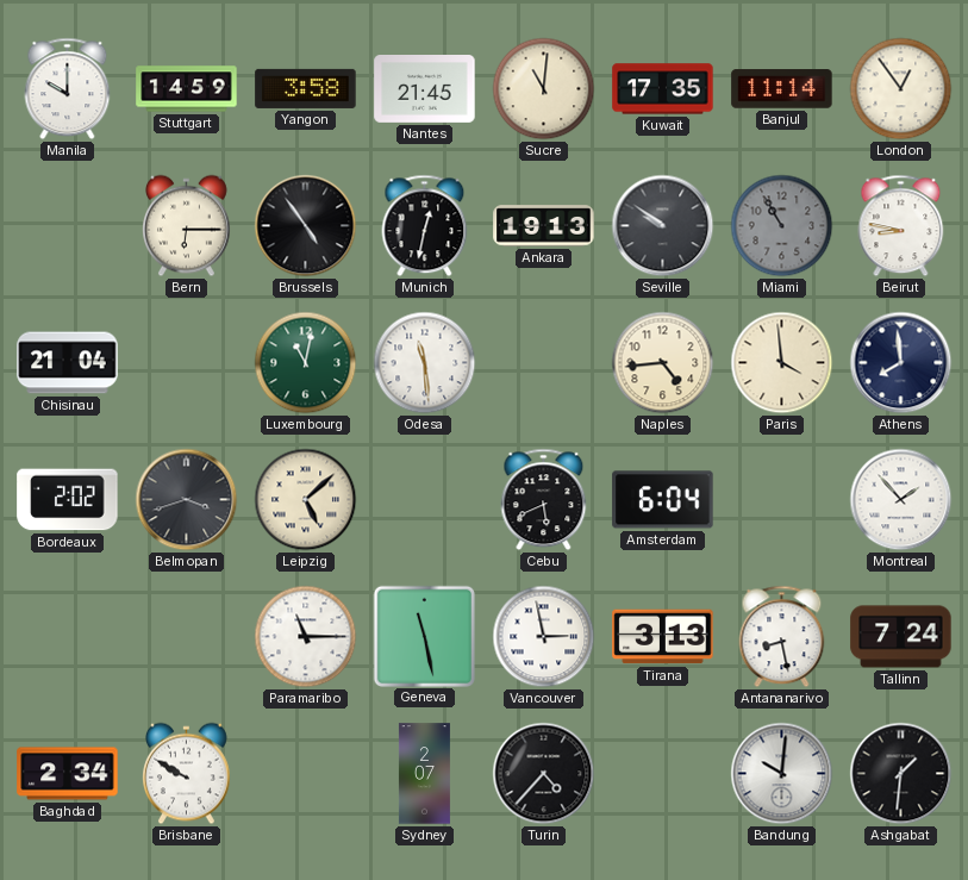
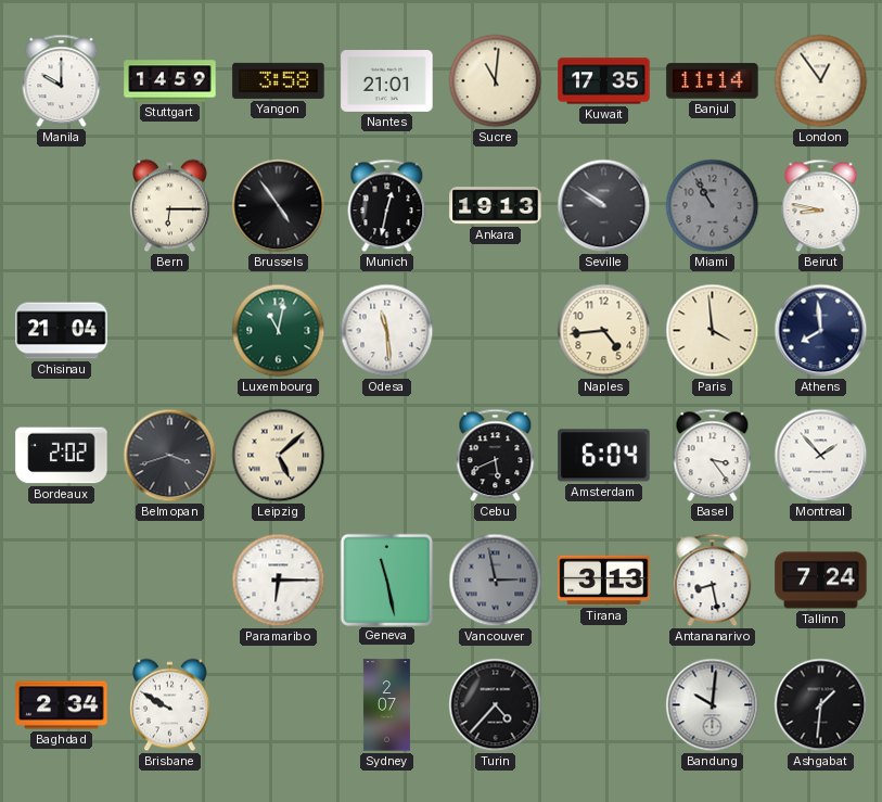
Nantes: 21:45 -> 21:01 (387, 81)
Basel: none -> 3:24 (713, 456)
Paramaribo: 11:15 -> 6:15 (279, 581)
Vancouver dial: white -> grey (496, 581)
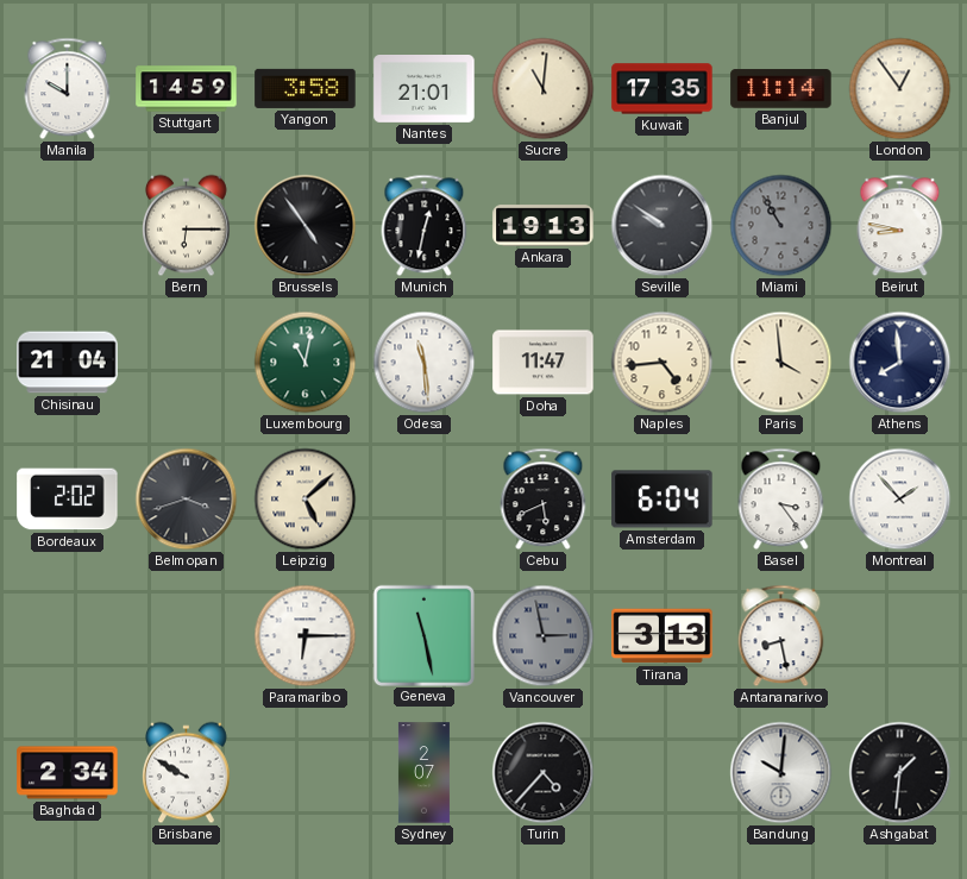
Doha: none -> 11:47 (544, 363)
Tallinn: 7:24 -> none (821, 581)
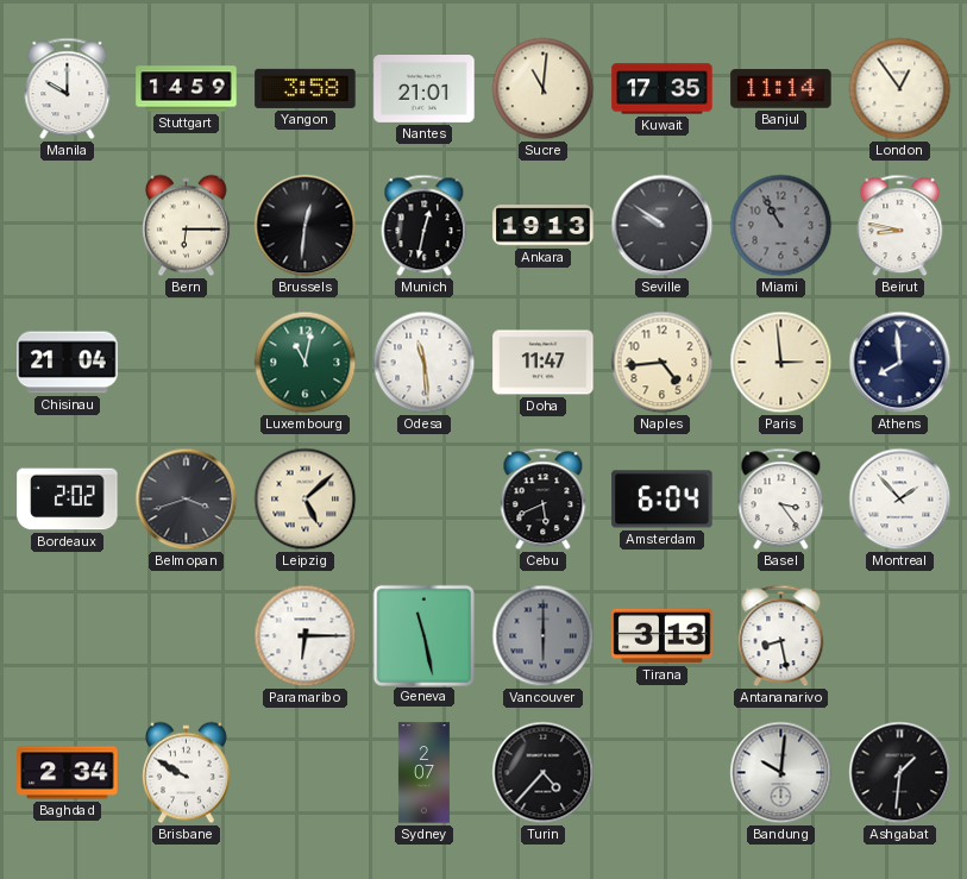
Brussels: 4:54 -> 12:31 (306, 226)
Paris: 3:59 -> 2:59 (781, 363)
Vancouver: 2:58 -> 6:00 (544, 636)
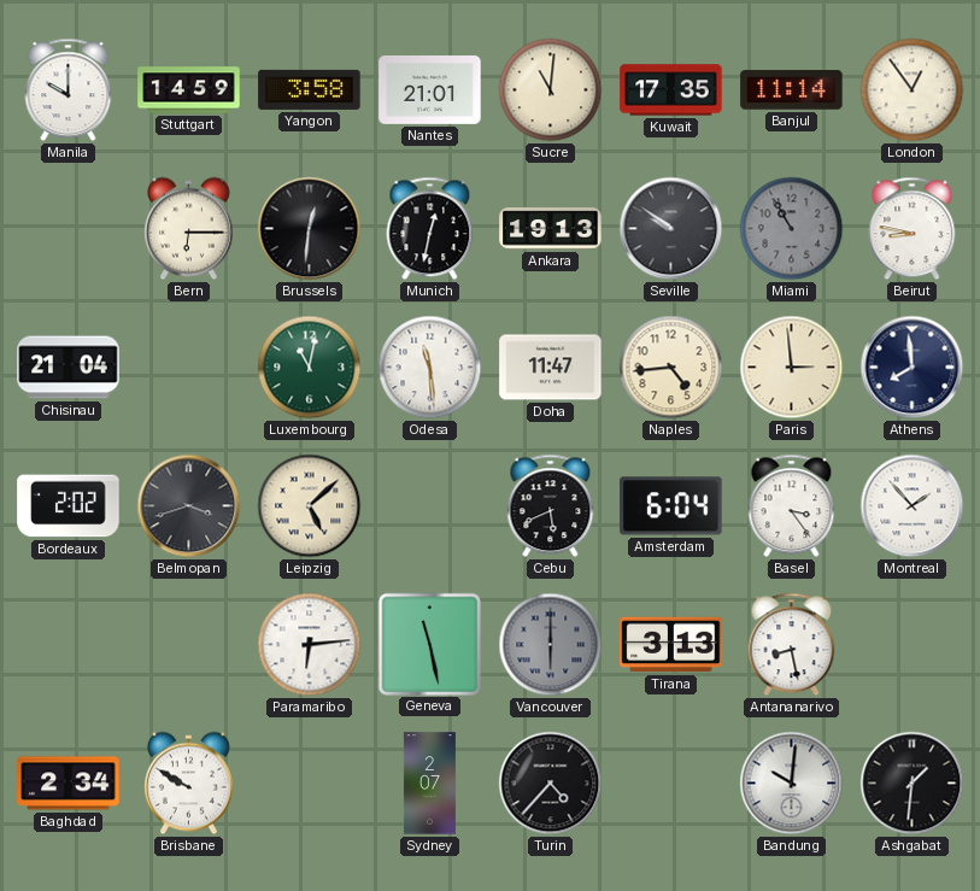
Paramaribo: 6:15 -> 6:14 (310, 645)
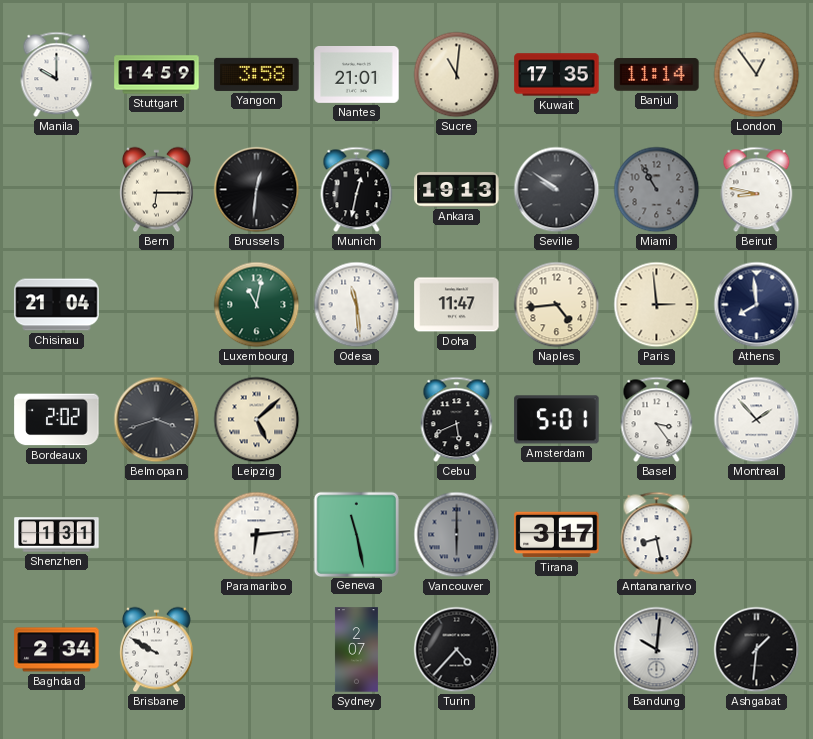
Amsterdam: 6:04 -> 5:01 (557, 420)
Shenzhen: none -> 1:31 (57, 535)
Tirana: 3:13 -> 3:17 (557, 535)
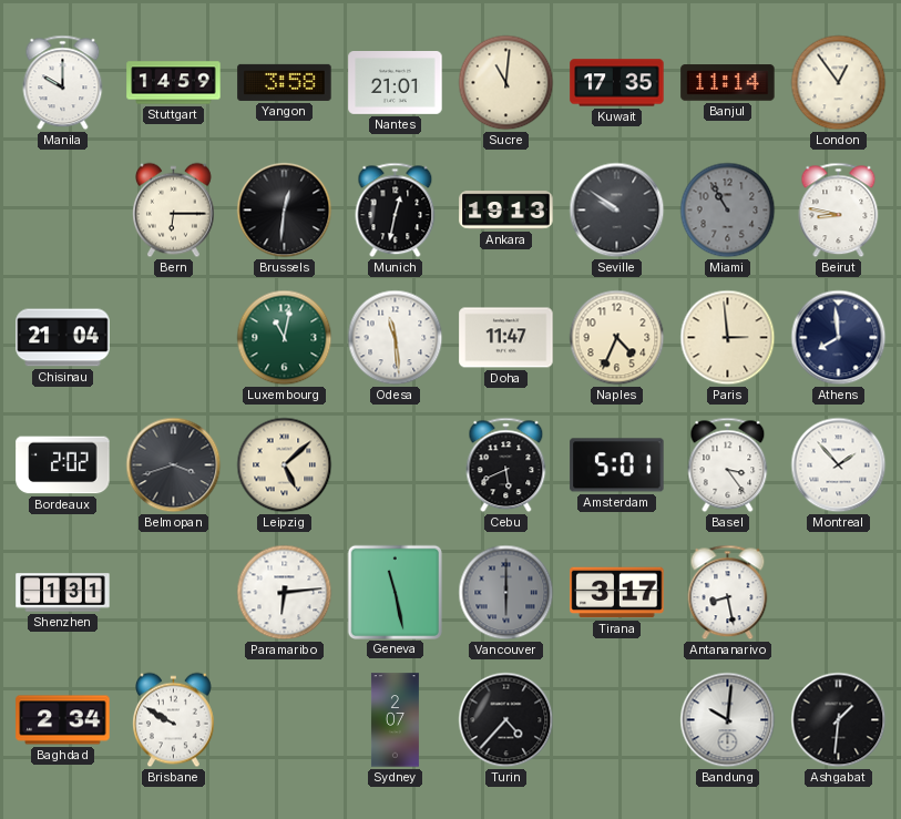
Naples: 4:44 -> 4:34 (617, 338)
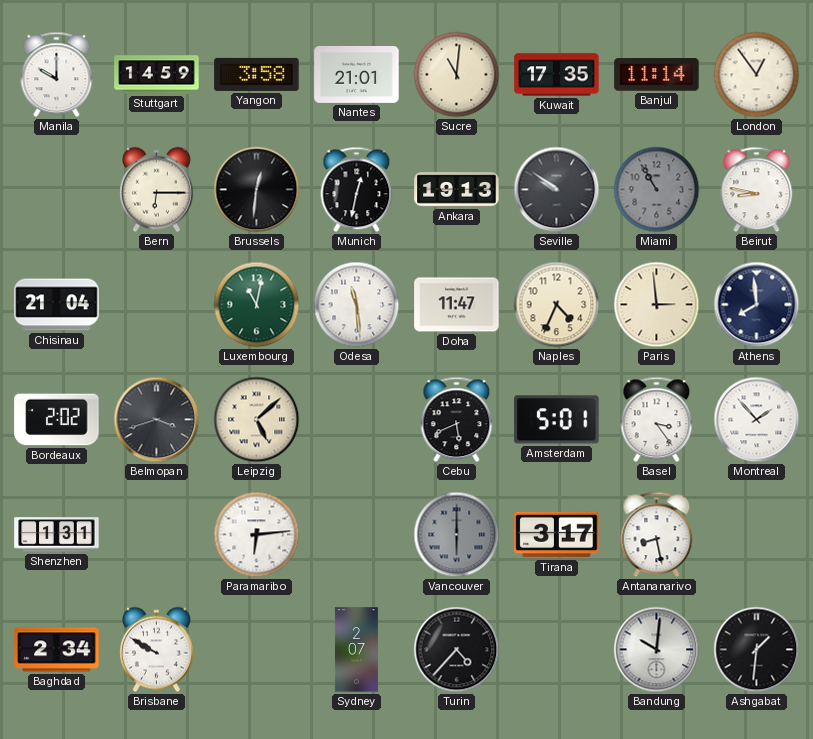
Geneva: 11:28 -> none (395, 592)
